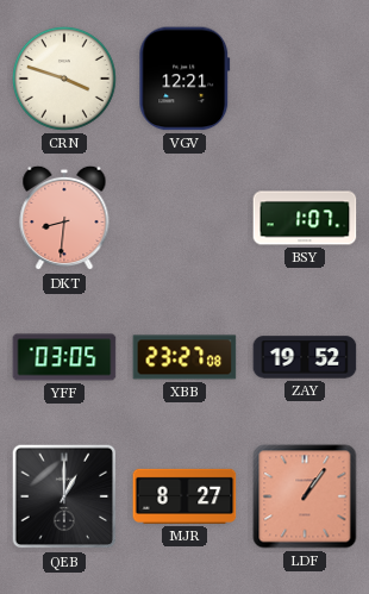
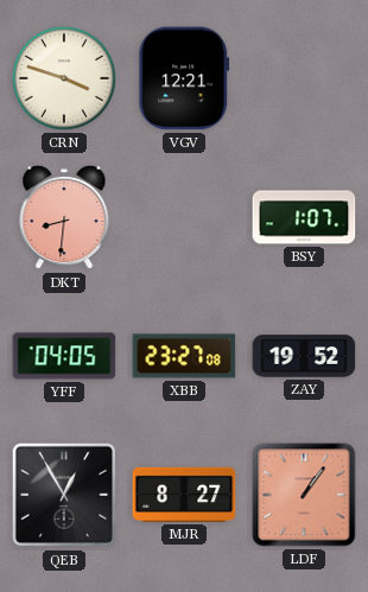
YFF: 03:05 -> 04:05 (64, 356)
QEB: 1:00 -> 12:55 (64, 495)
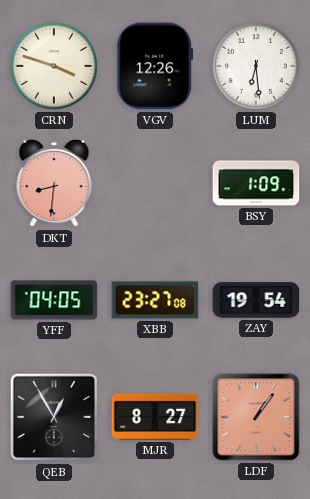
VGV: 12:21 -> 12:26 (155, 66)
LUM: none -> 6:29 (256, 66)
BSY: 1:07 -> 1:09 (256, 183)
ZAY: 19:52 -> 19:54 (256, 300)
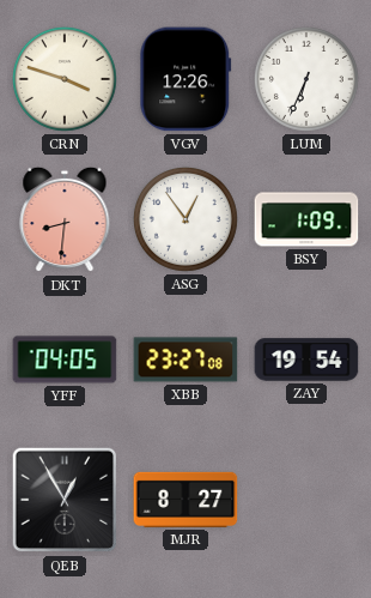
LUM: 6:29 -> 6:34 (306, 79)
ASG: none -> 12:54 (185, 219)
LDF: 1:06 -> none (256, 417)
